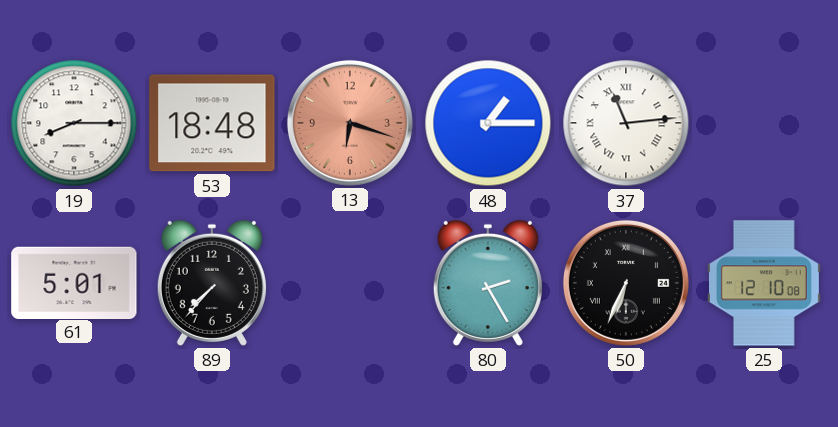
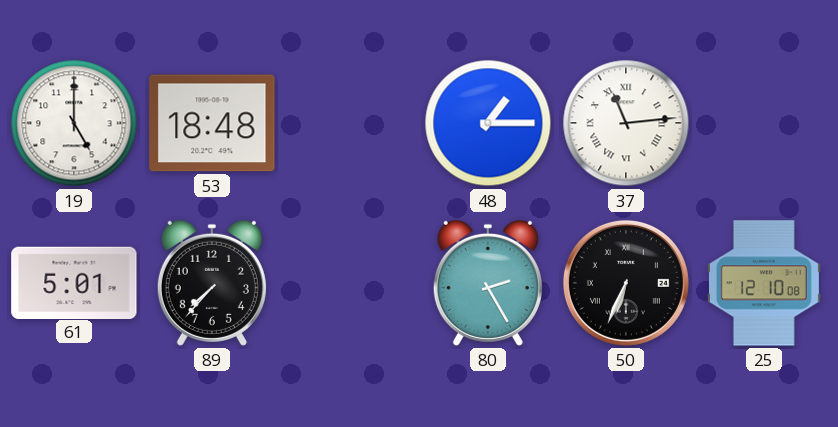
19: 8:15 -> 5:00 (74, 123)
13: 6:18 -> none (350, 123)
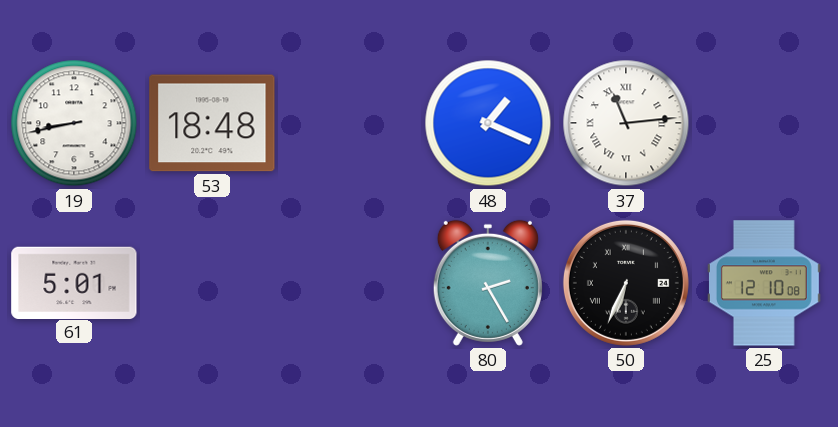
19: 5:00 -> 8:43 (74, 123)
48: 1:15 -> 1:19 (488, 123)
89: 7:37 -> none (212, 283)
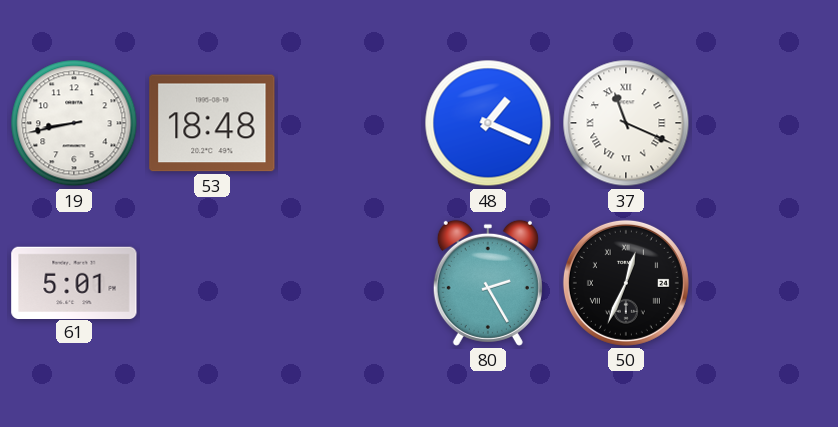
37: 11:14 -> 11:19 (626, 123)
50: 6:34 -> 12:34 (626, 283)
25: 12:10 -> none (764, 283)
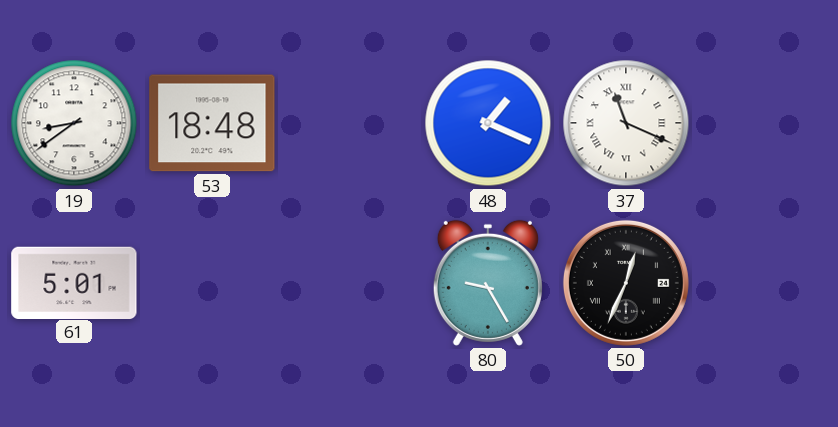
19: 8:43 -> 8:39 (74, 123)
80: 2:25 -> 9:25 (488, 283)
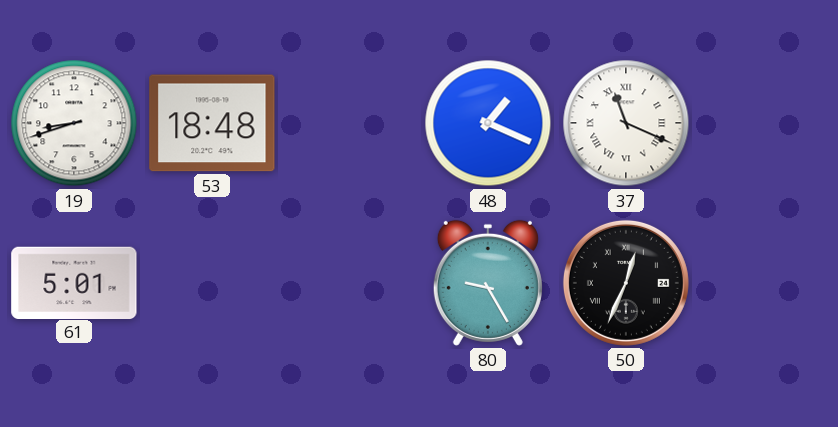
19: 8:39 -> 8:42 (74, 123)
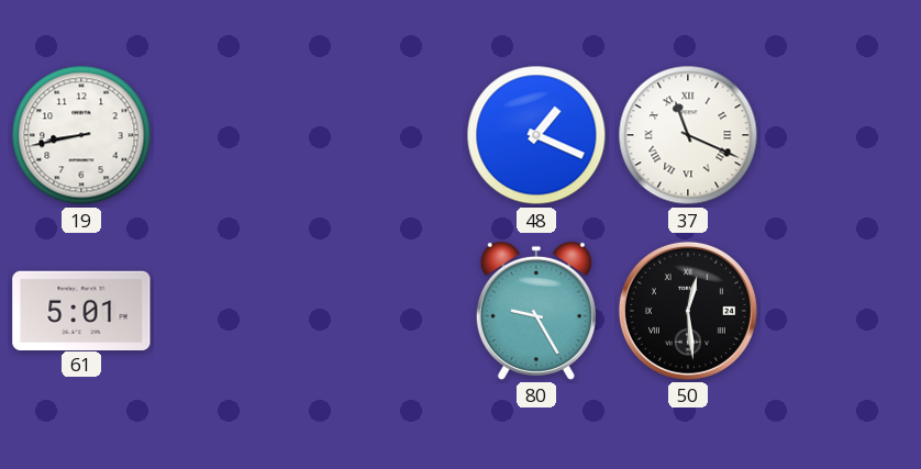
19: 8:42 -> 8:43 (81, 135)
53: 18:48 -> none (212, 123)
50: 12:34 -> 12:29 (688, 311)
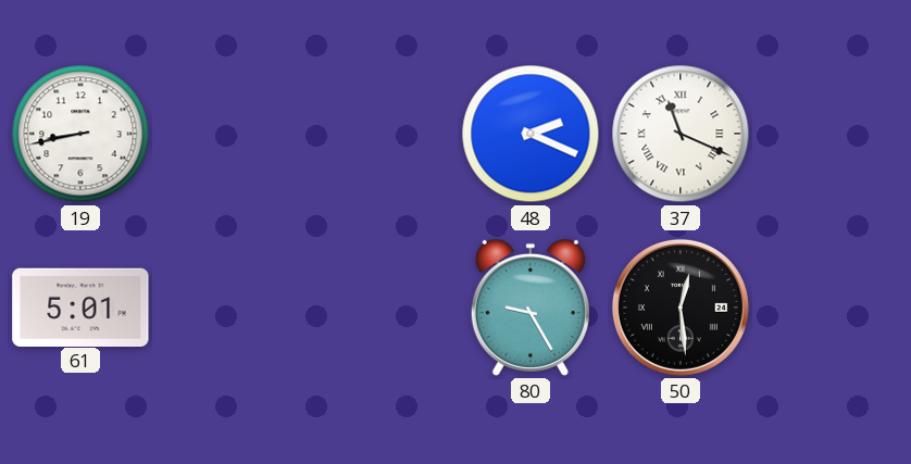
48: 1:19 -> 2:19 (531, 134)
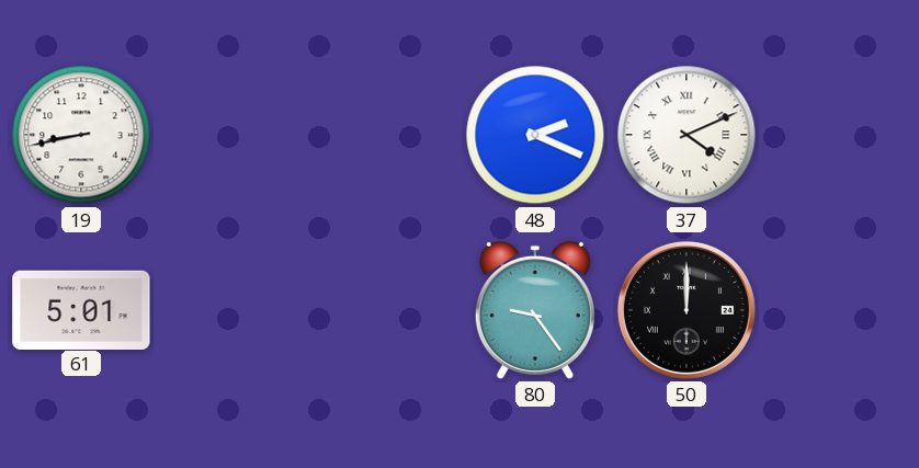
37: 11:19 -> 4:11 (687, 135)
80: 9:25 -> 9:24 (535, 310)
50: 12:29 -> 12:00 (687, 310)
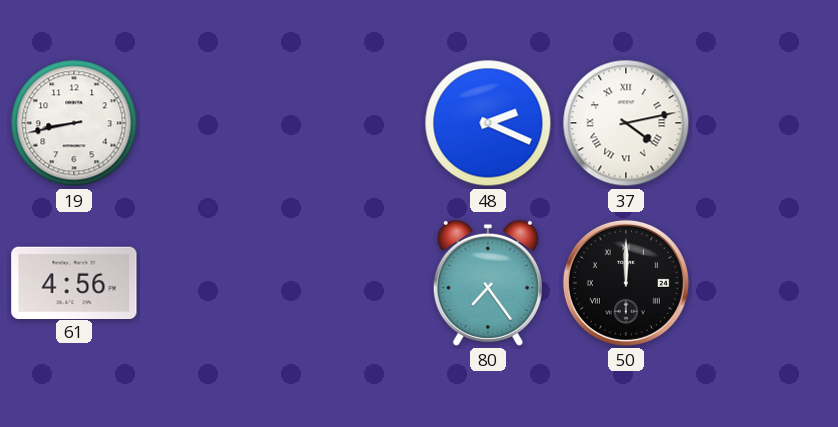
37: 4:11 -> 4:13 (626, 123)
61: 5:01 -> 4:56 (74, 282)
80: 9:24 -> 7:24 (488, 283)
